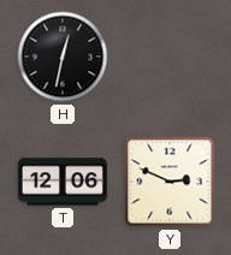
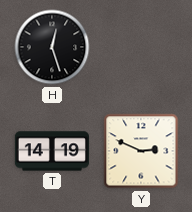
H: 12:32 -> 12:27 (52, 47)
T: 12:06 -> 14:19 (51, 151)
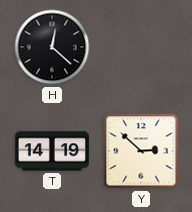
H: 12:27 -> 12:22 (52, 47)
Y: 2:49 -> 2:52 (141, 151)
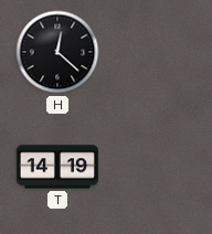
Y: 2:52 -> none (141, 151)
